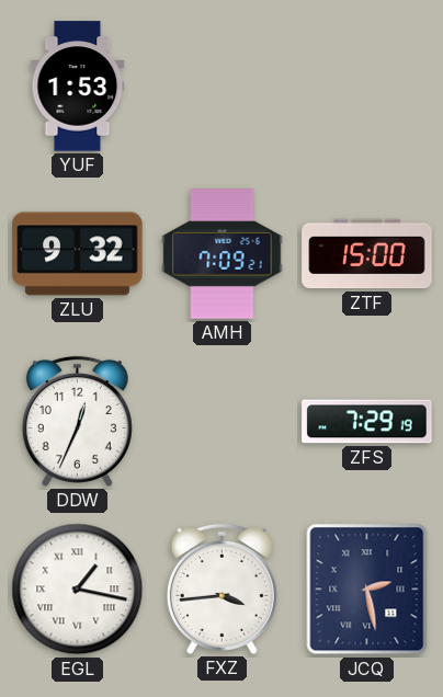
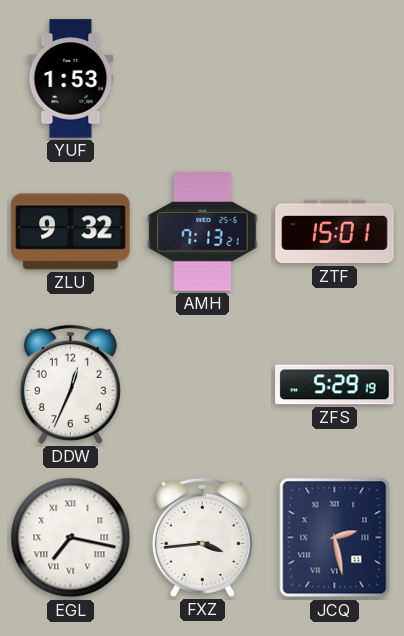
AMH: 7:09 -> 7:13 (203, 232)
ZTF: 15:00 -> 15:01 (335, 232)
ZFS: 7:29 -> 5:29 (335, 385)
EGL: 1:17 -> 7:17 (71, 538)
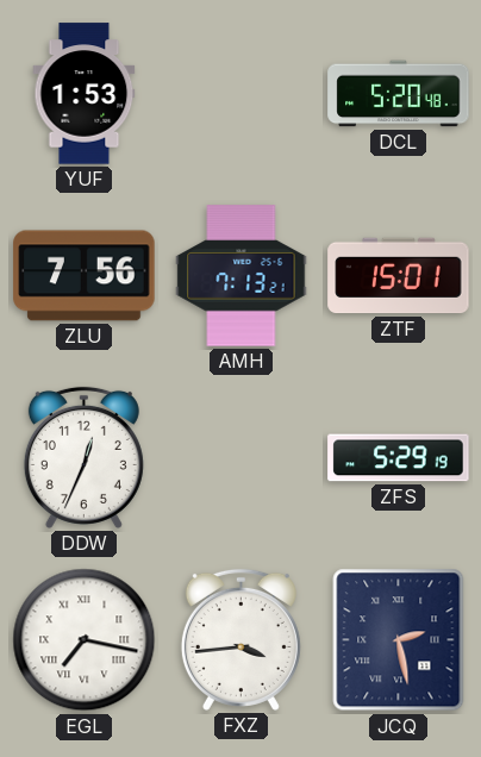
DCL: none -> 5:20 (399, 94)
ZLU: 9:32 -> 7:56 (85, 276)
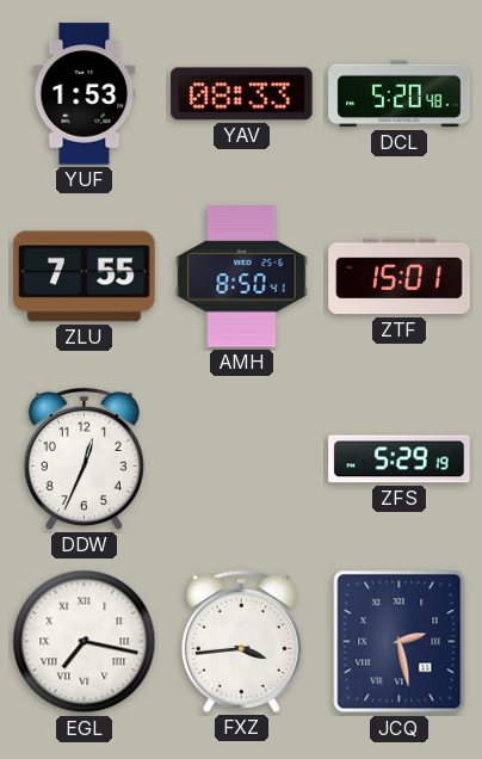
YAV: none -> 08:33 (242, 94)
ZLU: 7:56 -> 7:55 (85, 277)
AMH: 7:13 -> 8:50 (242, 277)
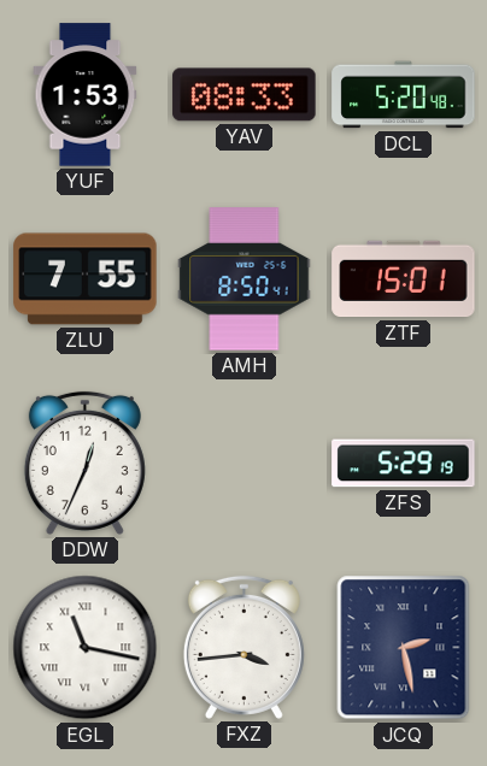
EGL: 7:17 -> 11:17 (86, 648)
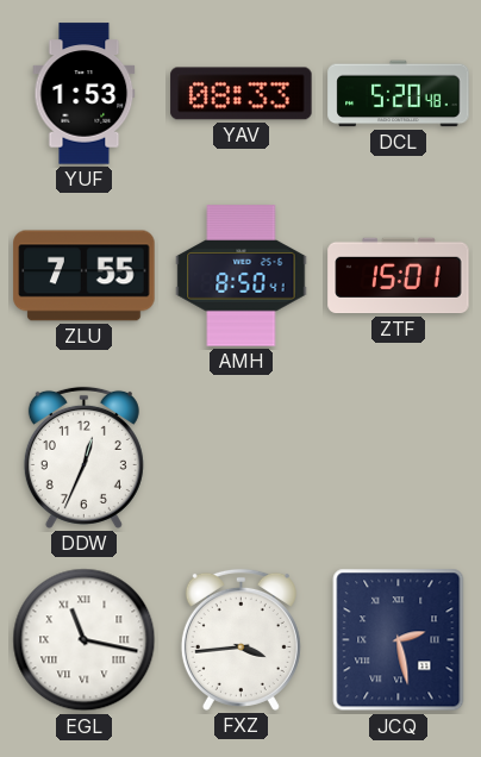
ZFS: 5:29 -> none (404, 464)
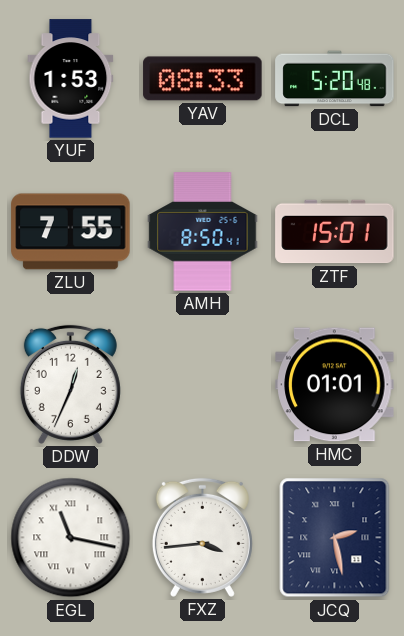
HMC: none -> 01:01 (335, 385)
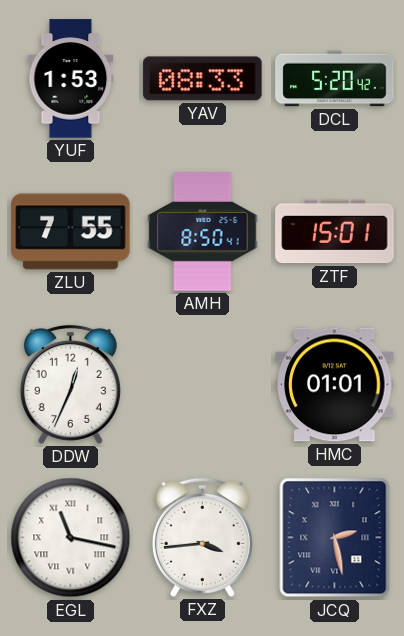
DCL: 5:20:48 -> 5:20:42 (335, 79)
